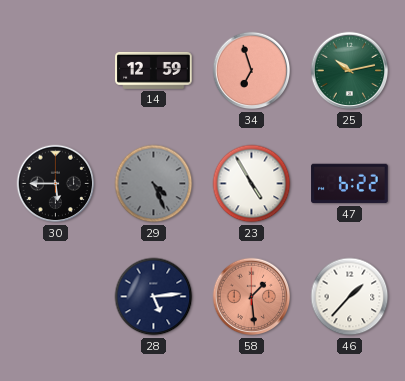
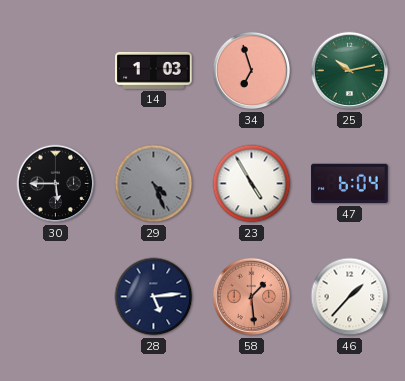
14: 12:59 -> 1:03 (154, 70)
47: 6:22 -> 6:04 (350, 184)
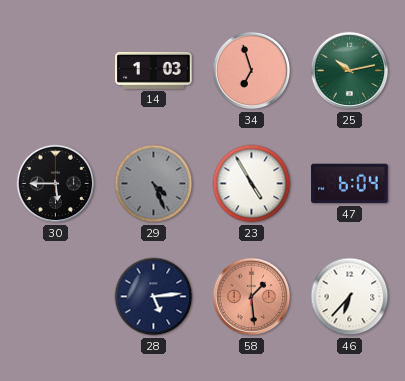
46: 1:37 -> 6:37 (350, 297)
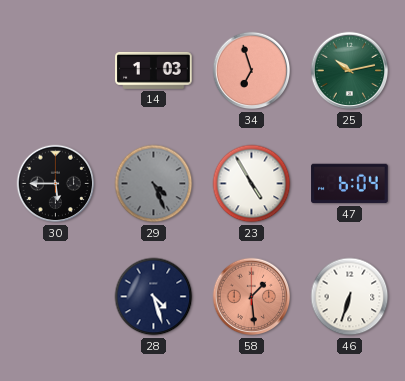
28: 5:14 -> 4:27 (154, 297)
46: 6:37 -> 6:33 (350, 297)
